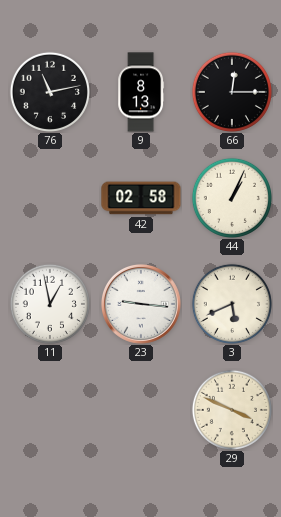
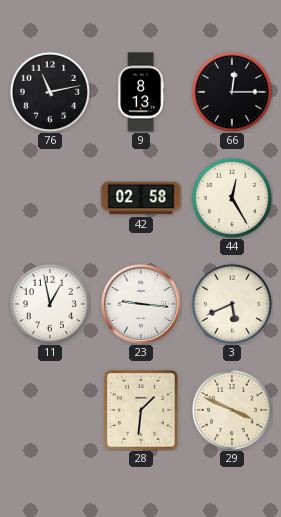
44: 1:04 -> 12:25 (232, 198)
28: none -> 1:31 (141, 410)
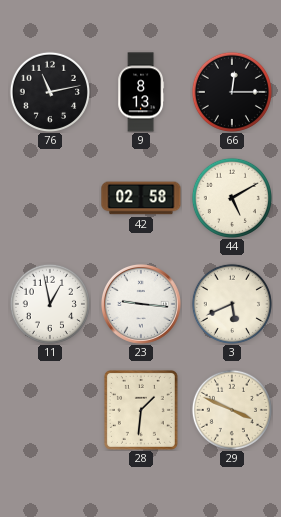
44: 12:25 -> 5:10 (232, 198)
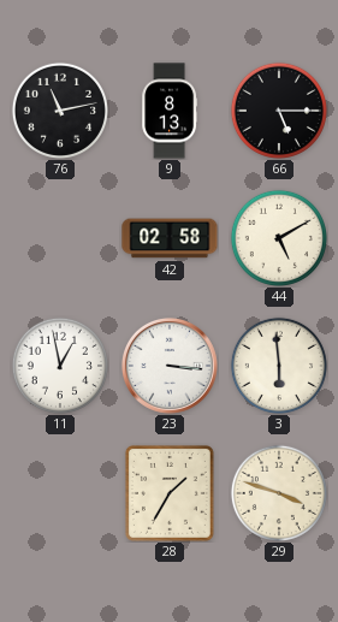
66: 12:15 -> 5:15 (279, 111)
23: 9:16 -> 3:16 (170, 366)
3: 5:41 -> 5:59 (279, 366)
28: 1:31 -> 1:35 (170, 493)
29: 3:49 -> 3:48 (279, 493)
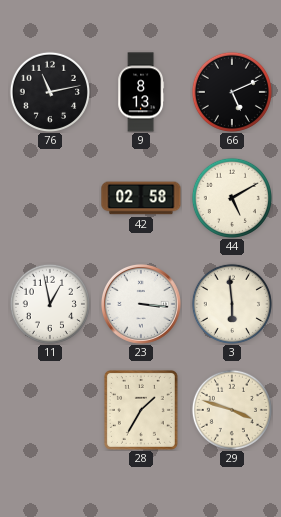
66: 5:15 -> 5:11 (232, 92)
